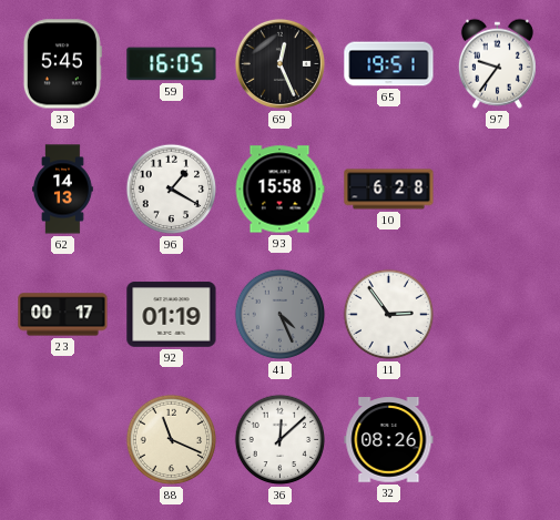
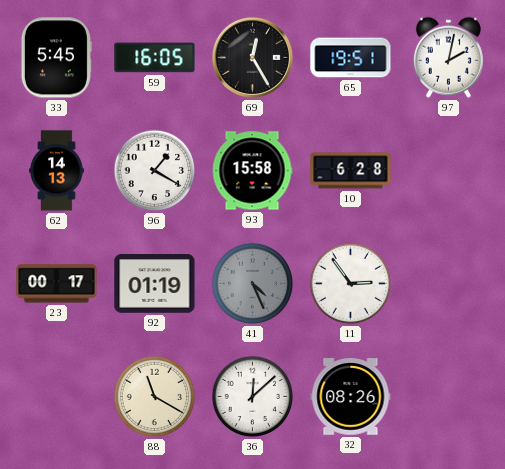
69: 12:26 -> 12:25 (252, 57)
97: 9:36 -> 2:02 (448, 57)
88: 11:19 -> 11:20 (155, 397)
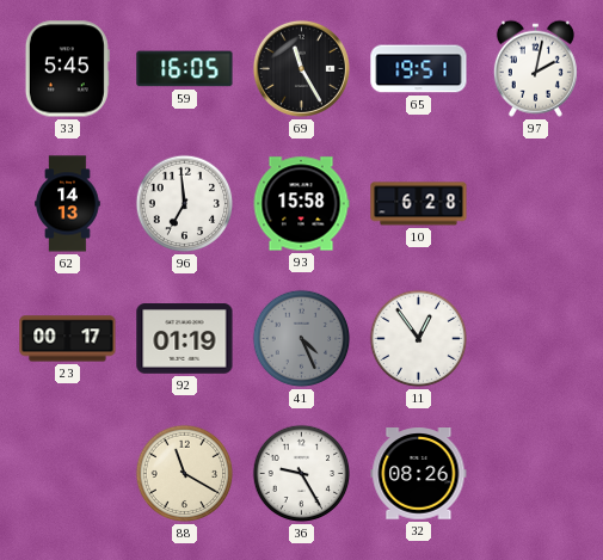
69: 12:25 -> 11:25 (301, 68)
96: 1:20 -> 6:59 (185, 204)
11: 2:54 -> 12:54 (419, 339)
36: 12:08 -> 9:25 (302, 474)
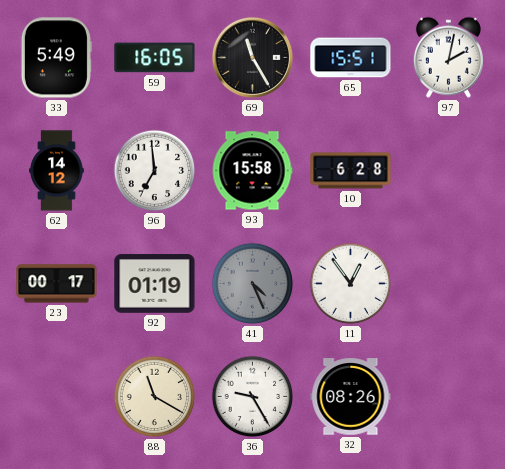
33: 5:45 -> 5:49 (56, 58)
65: 19:51 -> 15:51 (351, 58)
62: 14:13 -> 14:12 (57, 171)
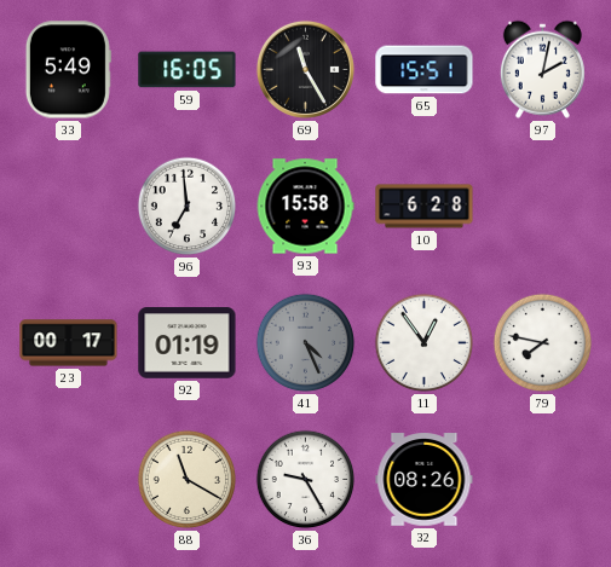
62: 14:12 -> none (57, 171)
79: none -> 7:47 (543, 343)
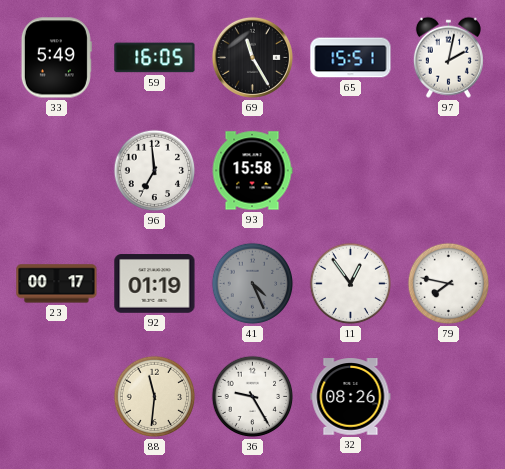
10: 6:28 -> none (425, 207)
88: 11:20 -> 11:31 (155, 397)
